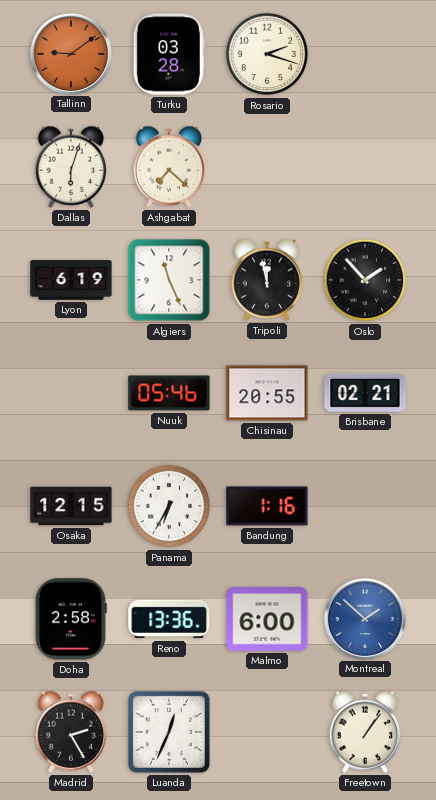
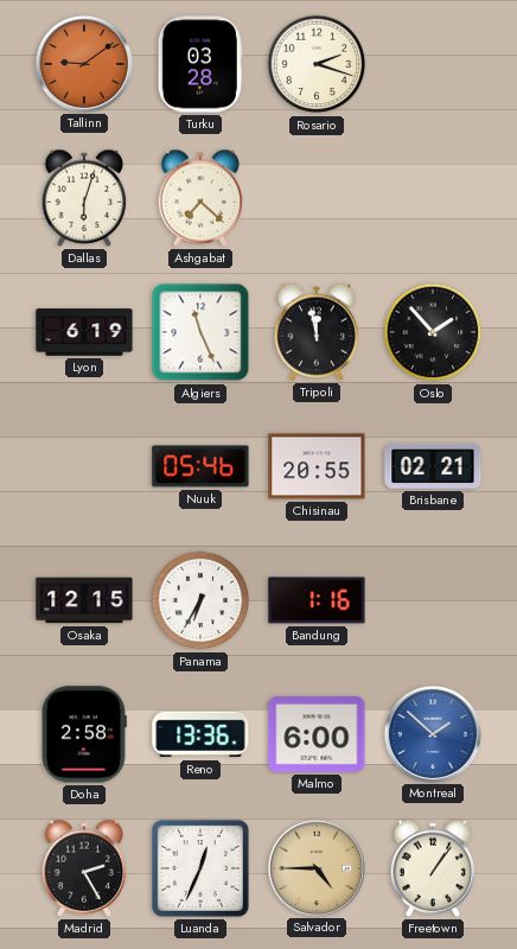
Salvador: none -> 4:45 (315, 867)
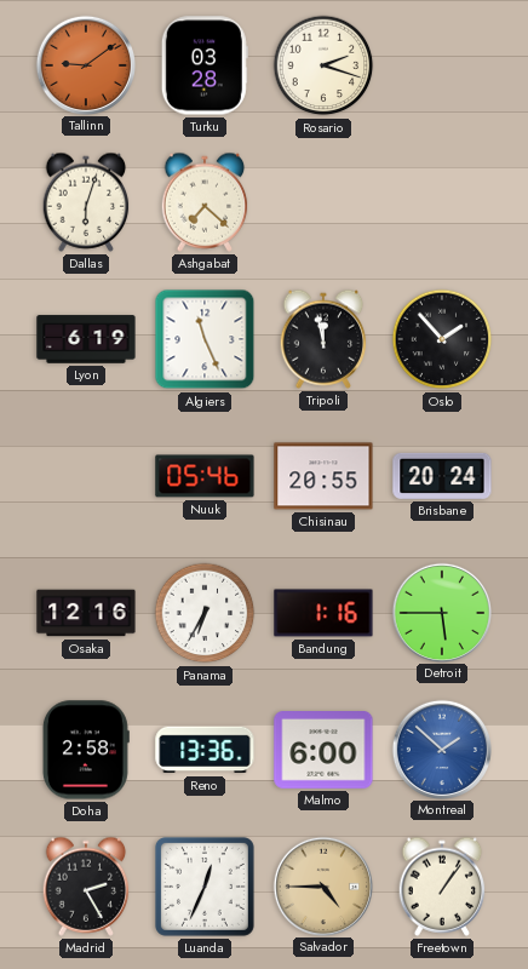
Brisbane: 02:21 -> 20:24 (442, 476)
Osaka: 12:15 -> 12:16 (86, 613)
Detroit: none -> 5:45 (441, 612)
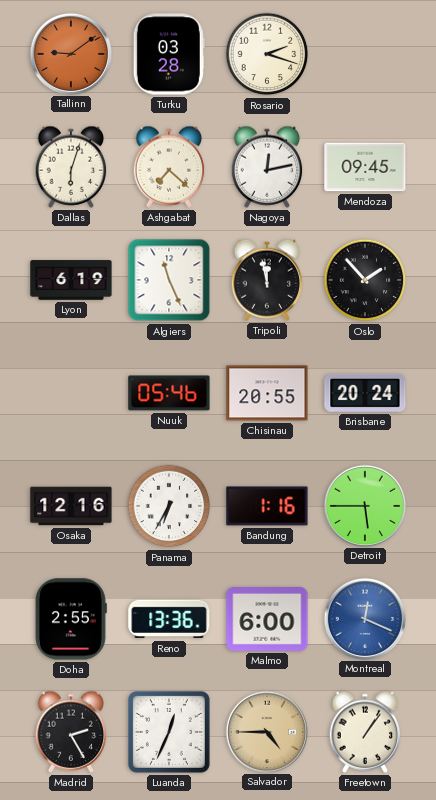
Nagoya: none -> 12:13 (267, 167)
Mendoza: none -> 09:45 (365, 167)
Doha: 2:58 -> 2:55 (71, 619)
Montreal: 1:52 -> 12:19 (364, 618)
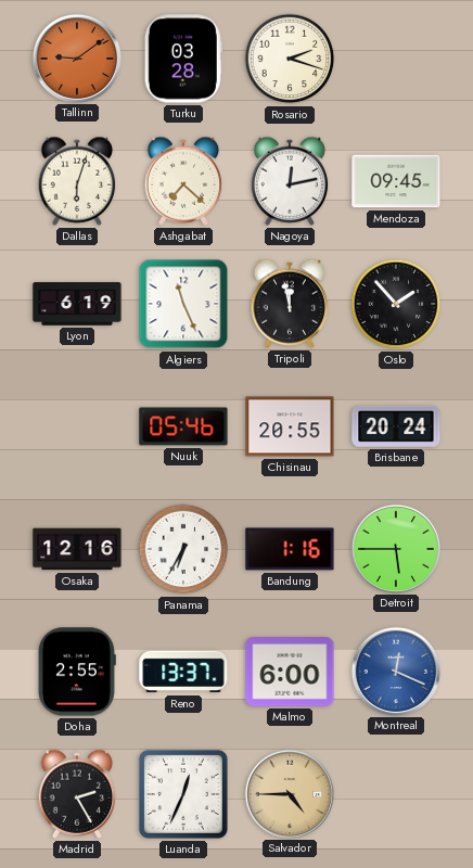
Reno: 13:36 -> 13:37 (183, 672)
Freetown: 1:06 -> none (365, 732)
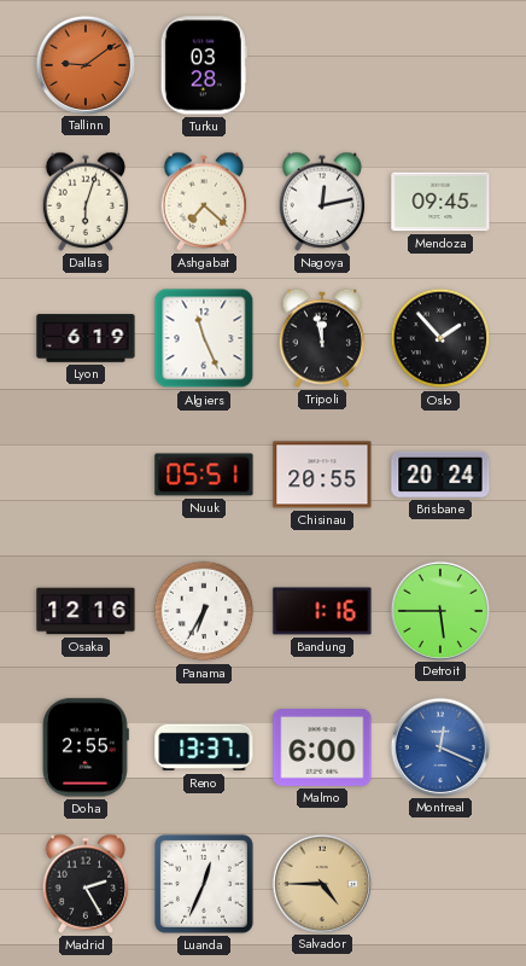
Rosario: 2:18 -> none (290, 59)
Nuuk: 05:46 -> 05:51 (204, 475)
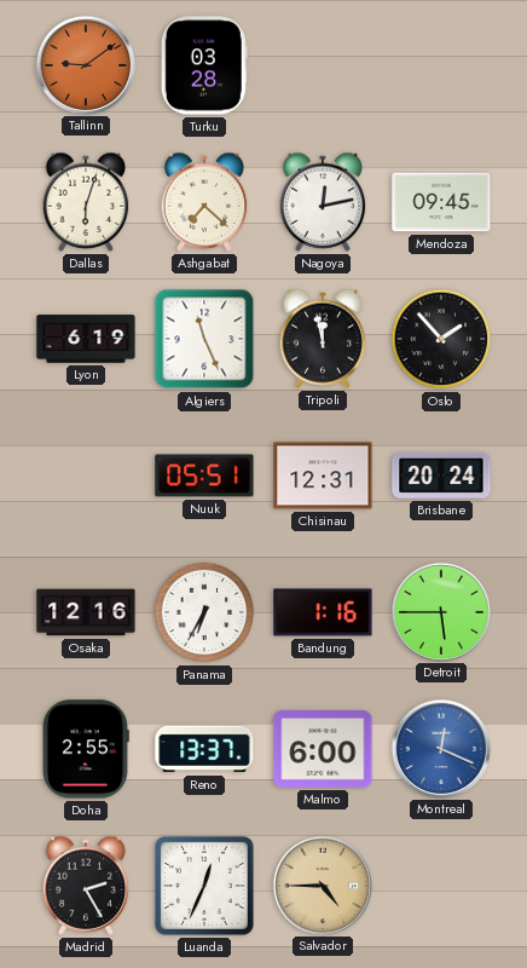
Chisinau: 20:55 -> 12:31 (323, 476)
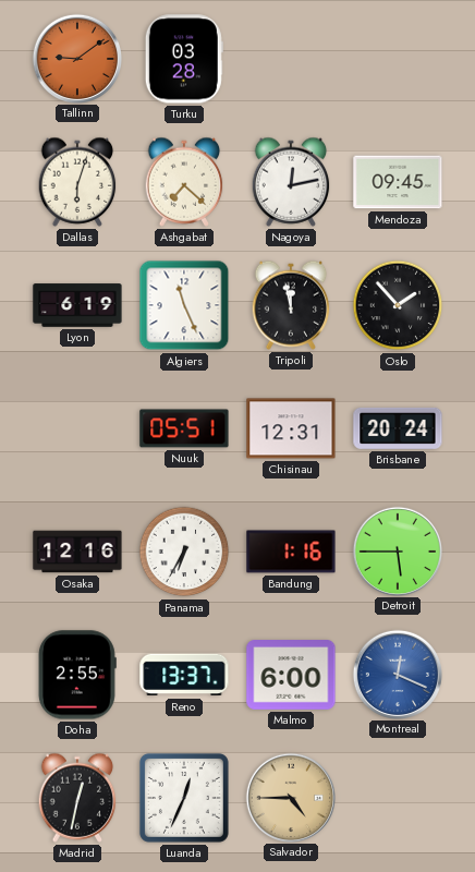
Madrid: 2:25 -> 12:32 (77, 798)
